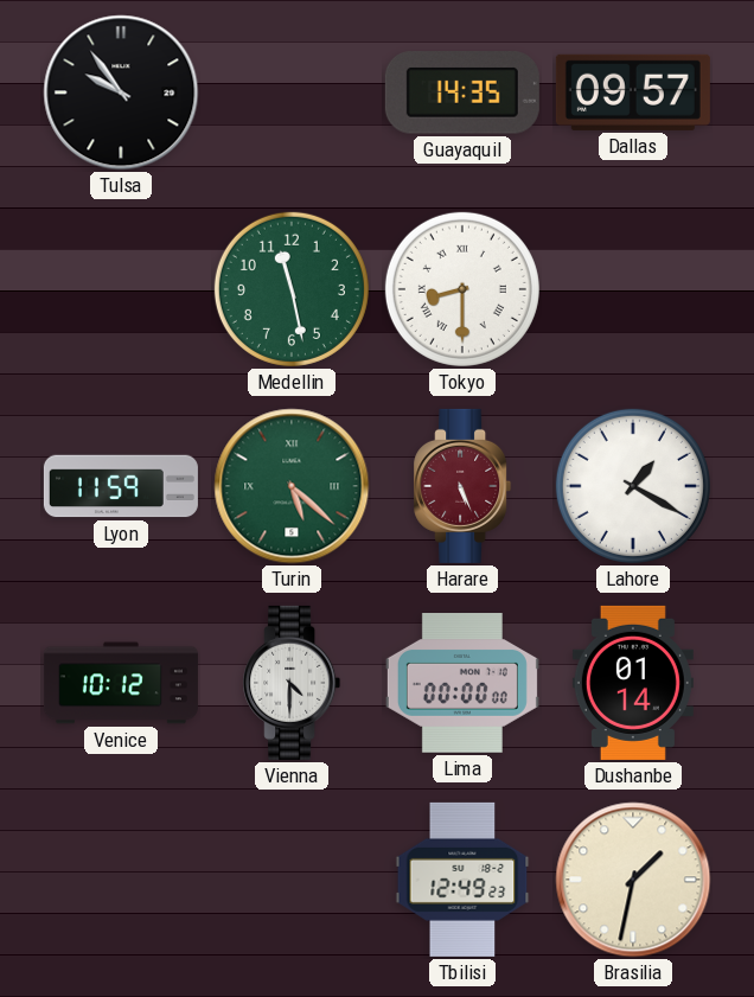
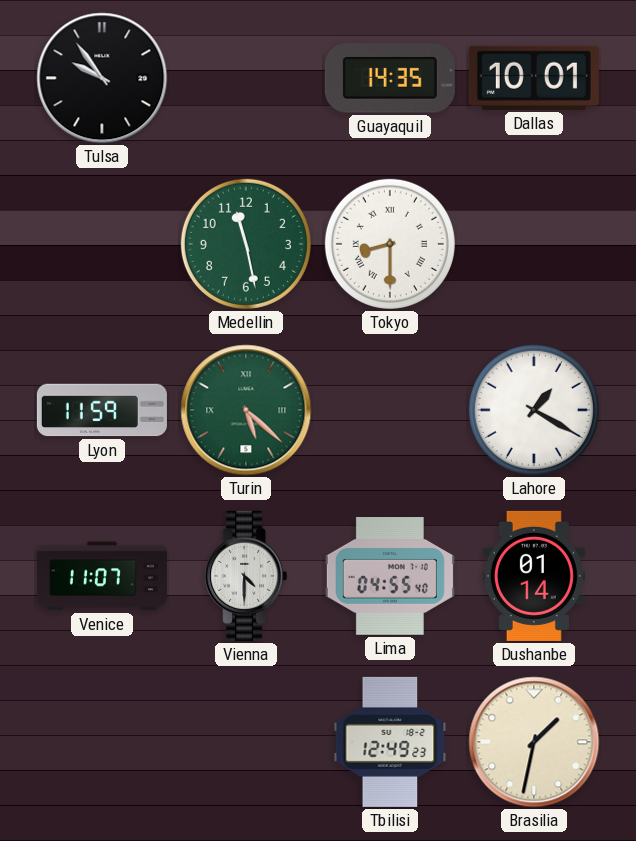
Dallas: 09:57 -> 10:01 (534, 78)
Harare: 5:26 -> none (462, 486)
Venice: 10:12 -> 11:07 (102, 576)
Lima: 00:00 -> 04:55 (390, 577)
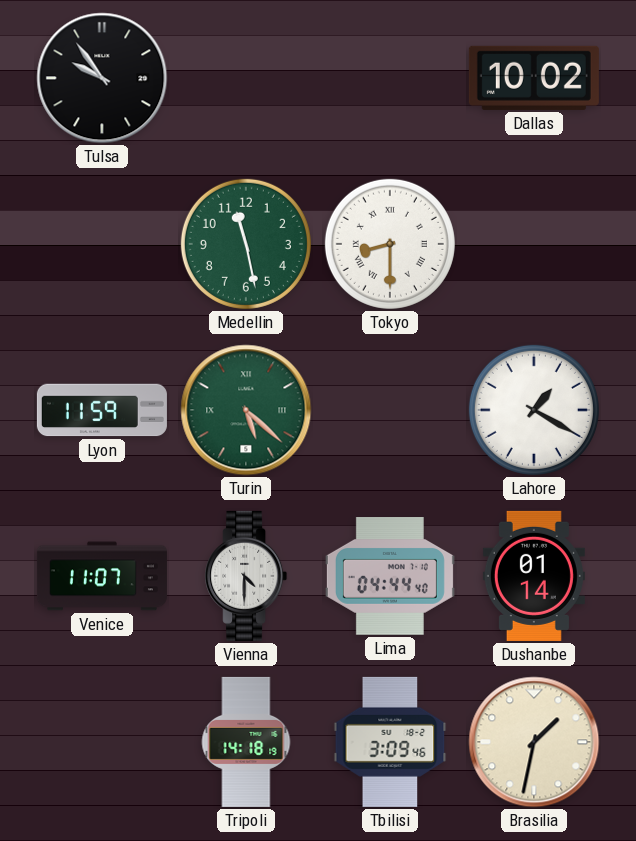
Guayaquil: 14:35 -> none (390, 78)
Dallas: 10:01 -> 10:02 (534, 78)
Lima: 04:55 -> 04:44 (390, 577)
Tripoli: none -> 14:18 (246, 742)
Tbilisi: 12:49 -> 3:09 (390, 742)
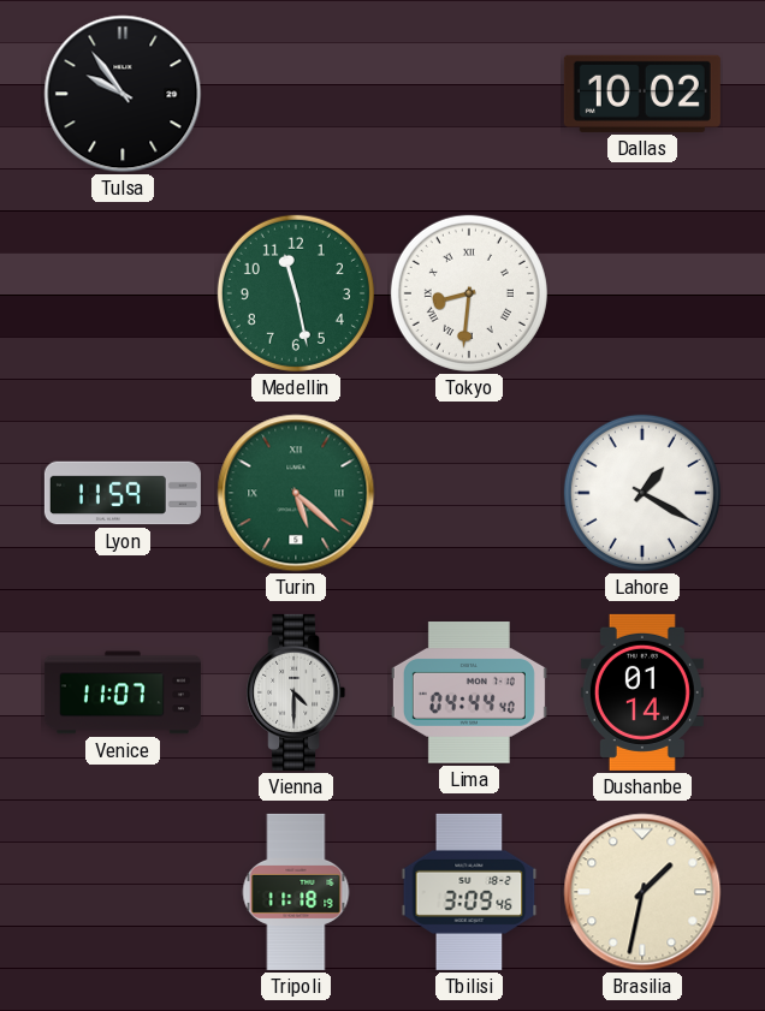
Tokyo: 8:30 -> 8:31 (469, 293)
Tripoli: 14:18 -> 11:18 (296, 892)
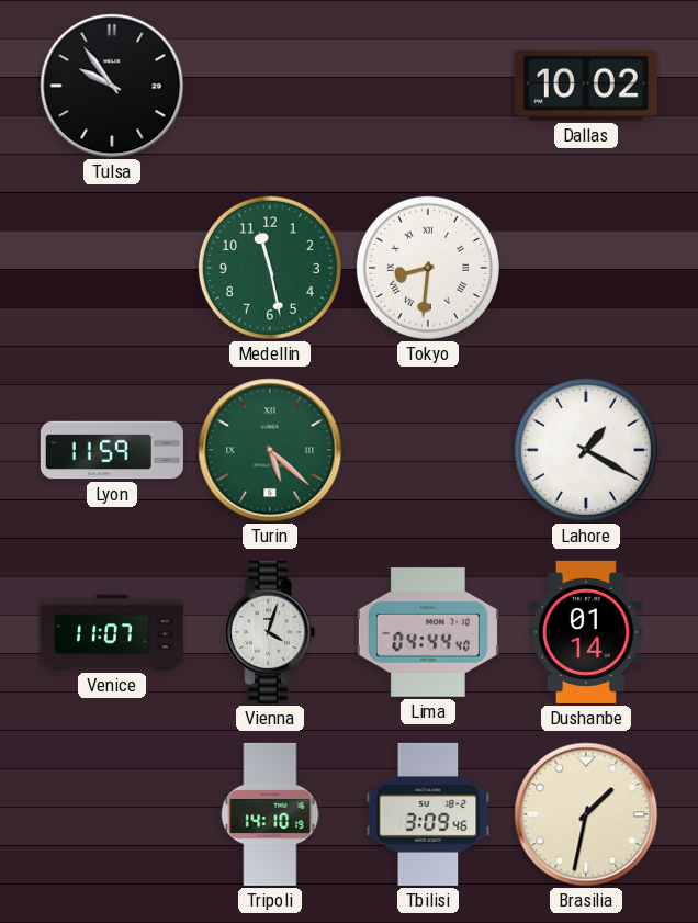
Vienna: 4:30 -> 4:03 (270, 632)
Tripoli: 11:18 -> 14:10 (270, 814)
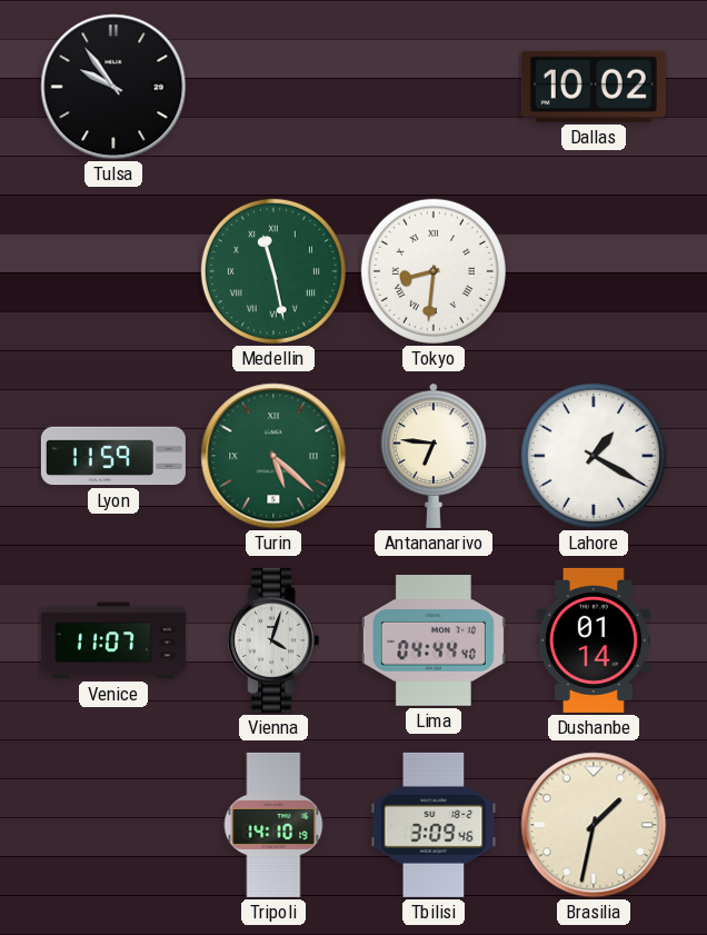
Medellin numerals: Arabic -> Roman (273, 271)
Antananarivo: none -> 6:46 (434, 456)
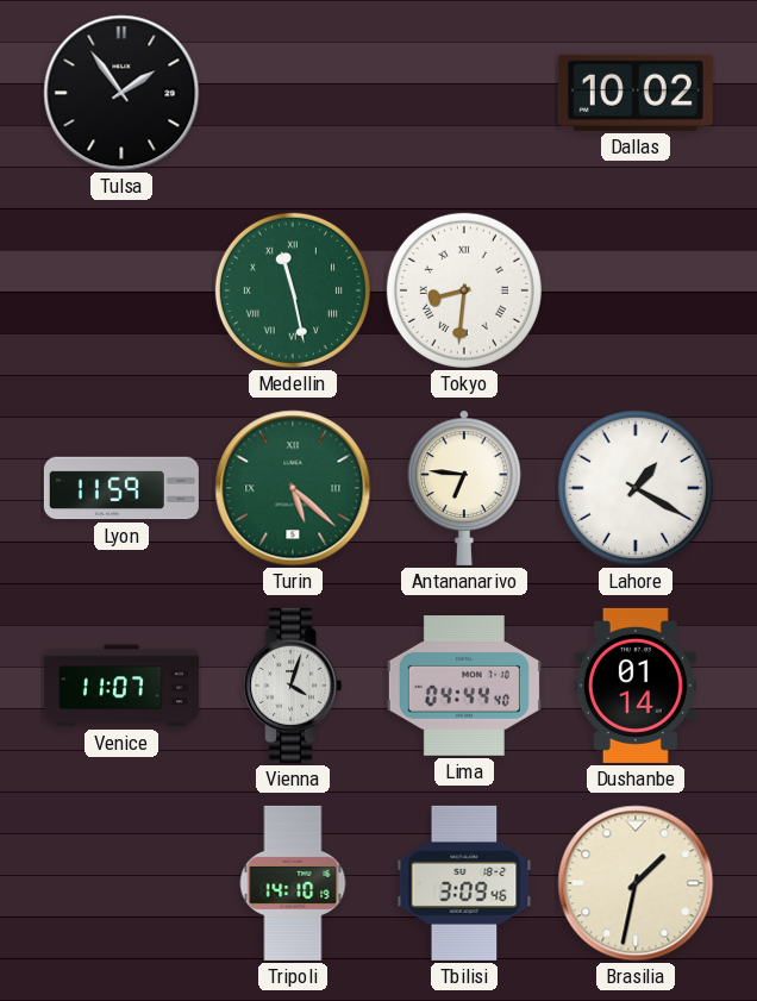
Tulsa: 9:54 -> 1:54 (121, 93)
